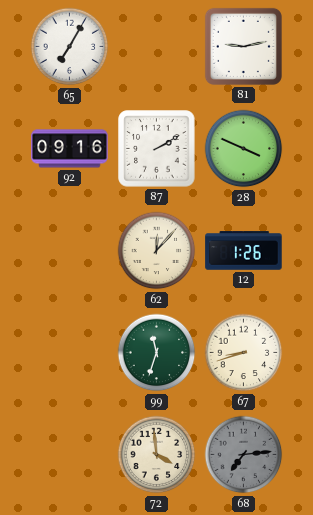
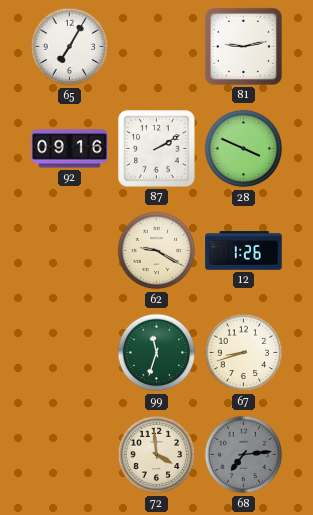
62: 12:07 -> 9:20 (157, 251)
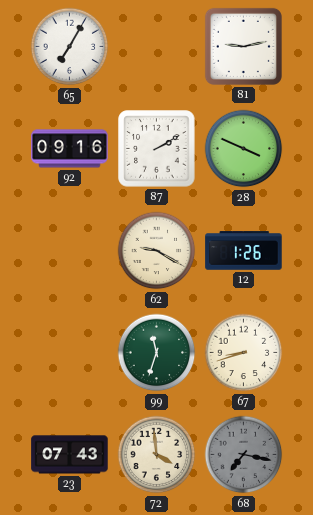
23: none -> 07:43 (70, 455)
68: 7:14 -> 7:17 (244, 455)
